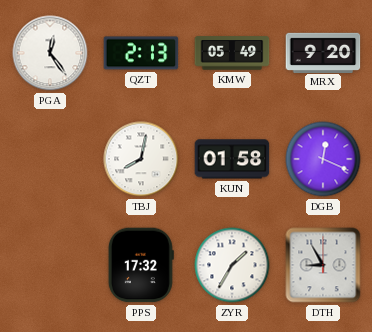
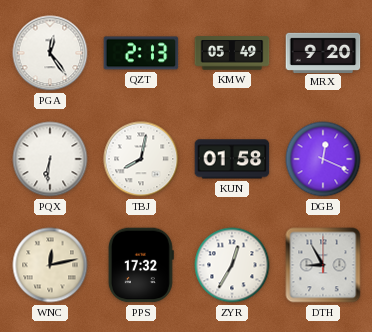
PQX: none -> 6:31 (50, 159)
WNC: none -> 12:13 (50, 265)
ZYR: 1:35 -> 12:35 (232, 265)
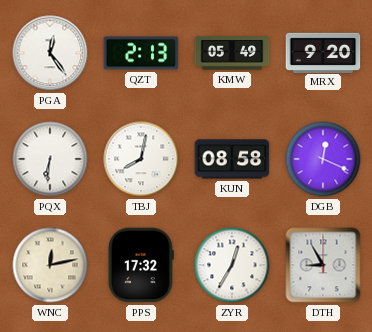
KUN: 01:58 -> 08:58 (232, 159)
